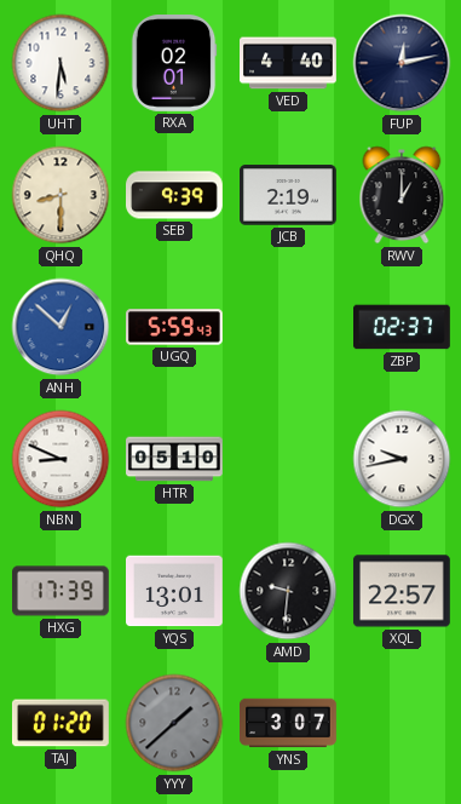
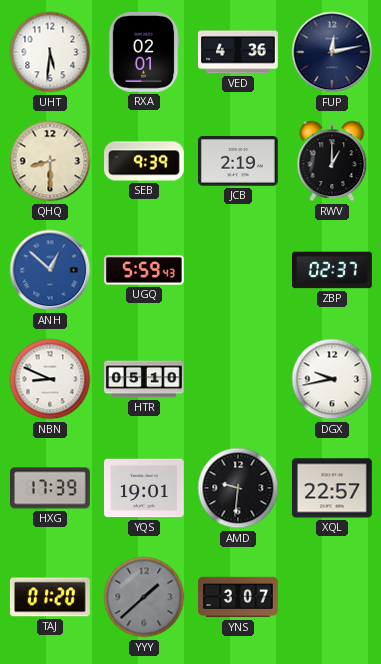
VED: 4:40 -> 4:36 (239, 52)
YQS: 13:01 -> 19:01 (145, 488)
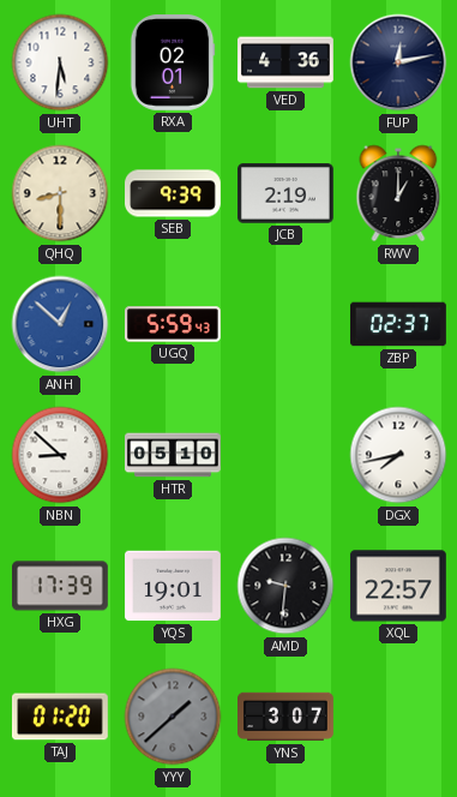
NBN: 8:49 -> 8:52 (60, 455)
DGX: 9:43 -> 7:43 (398, 455)
